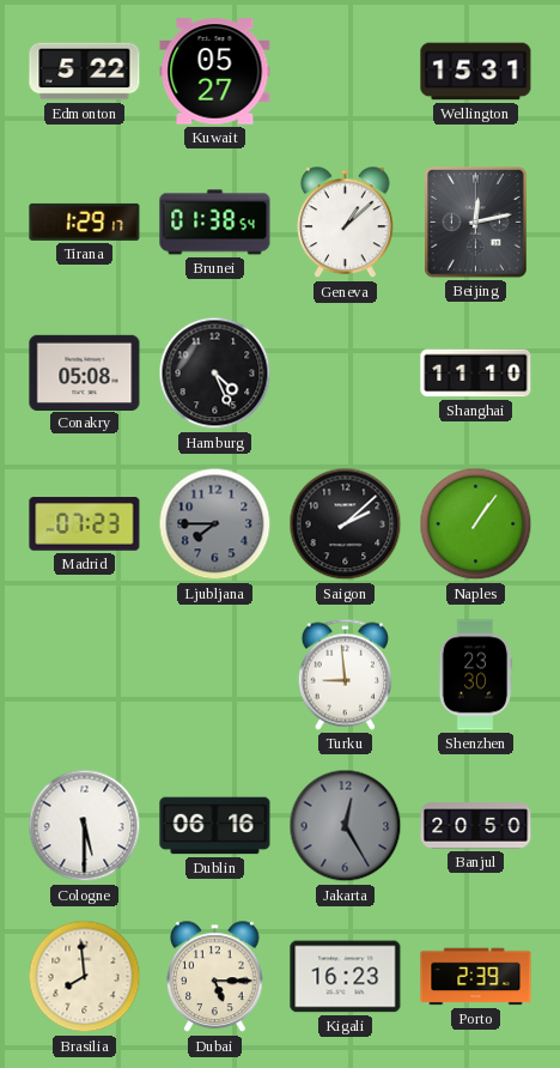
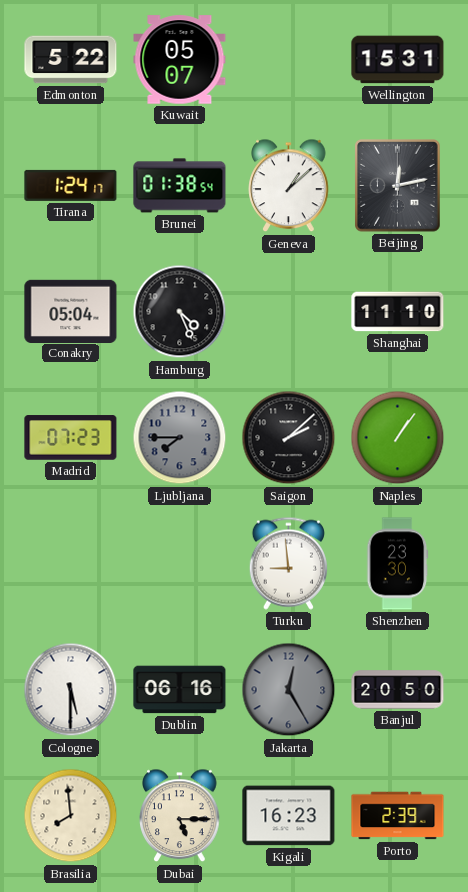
Kuwait: 05:27 -> 05:07 (180, 60)
Tirana: 1:29 -> 1:24 (71, 185)
Conakry: 05:08 -> 05:04 (71, 311)
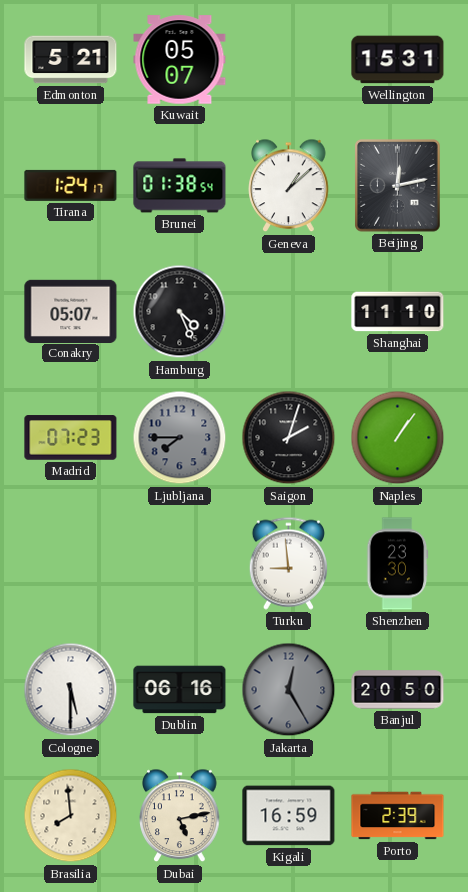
Edmonton: 5:22 -> 5:21 (71, 60)
Conakry: 05:04 -> 05:07 (71, 311)
Saigon: 2:08 -> 2:03 (289, 438)
Dubai: 5:15 -> 5:13 (180, 816)
Kigali: 16:23 -> 16:59 (289, 816)
